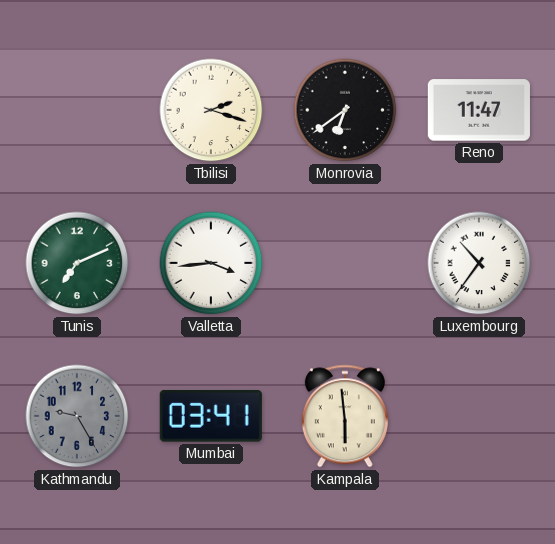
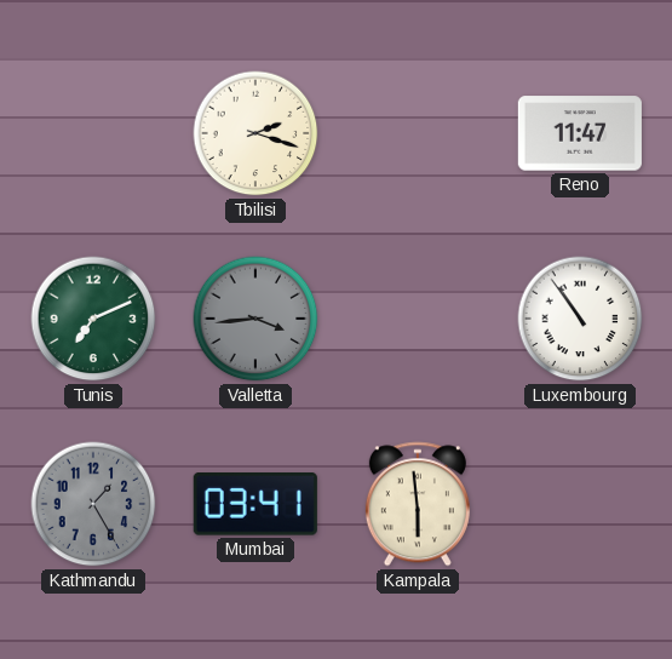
Monrovia: 6:39 -> none (345, 110)
Valletta dial: white -> grey (255, 319)
Luxembourg: 10:36 -> 10:54 (580, 319)
Kathmandu: 9:25 -> 1:25 (93, 504)
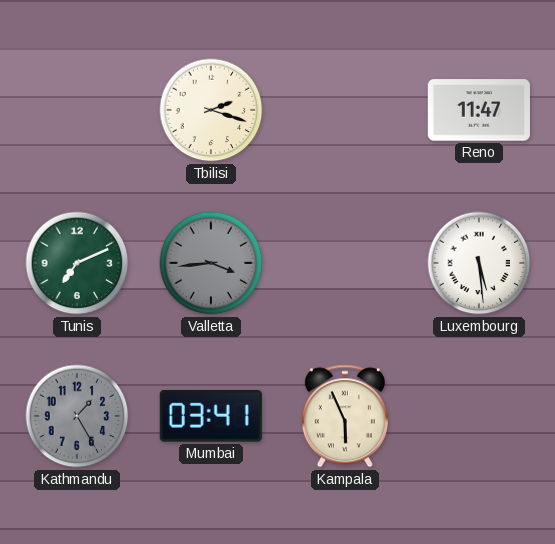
Luxembourg: 10:54 -> 5:29 (479, 263)
Kampala: 5:59 -> 5:56 (345, 416)
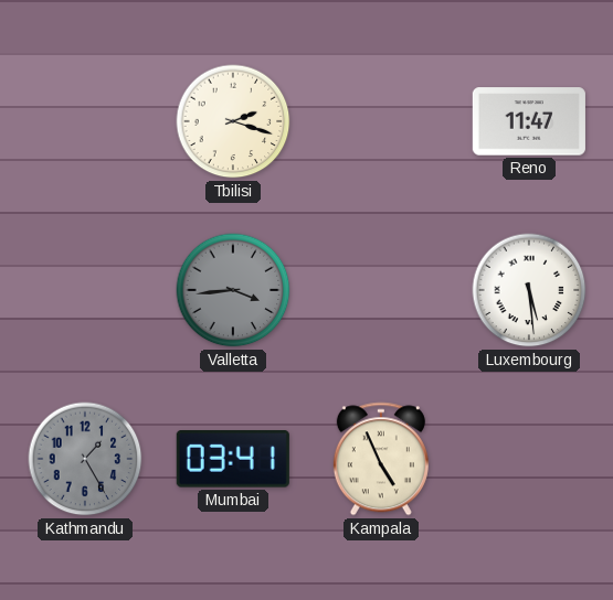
Tunis: 7:11 -> none (77, 263)
Kampala: 5:56 -> 4:56 (381, 459)
